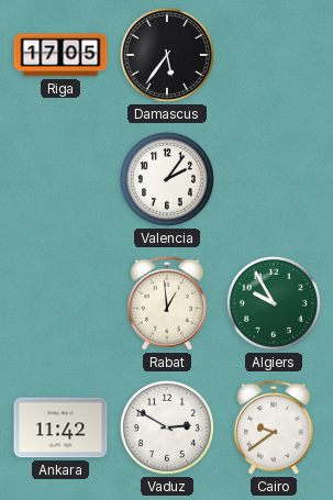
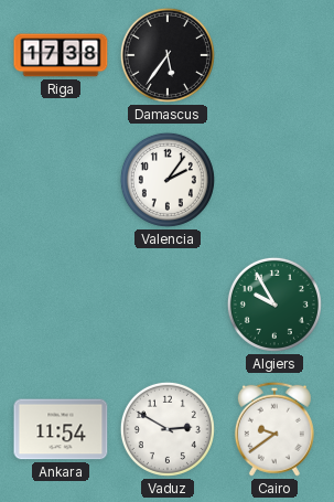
Riga: 17:05 -> 17:38 (61, 55)
Rabat: 12:59 -> none (167, 303)
Ankara: 11:42 -> 11:54 (61, 429)
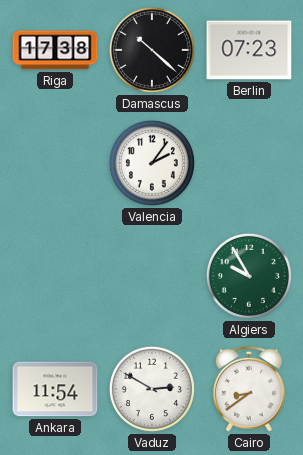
Damascus: 5:36 -> 10:22 (152, 50)
Berlin: none -> 07:23 (249, 50)
Cairo: 9:39 -> 8:39 (249, 389)
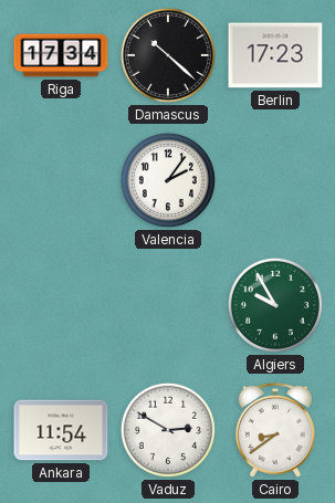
Riga: 17:38 -> 17:34 (61, 55)
Berlin: 07:23 -> 17:23 (275, 55)
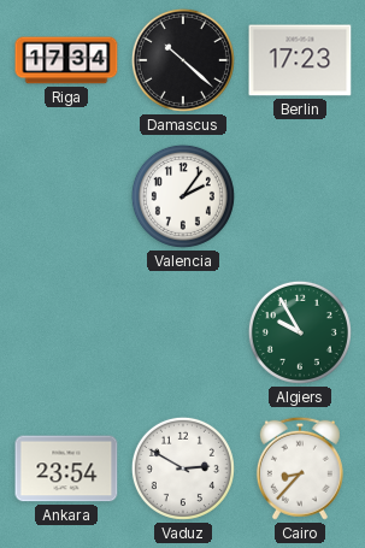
Ankara: 11:54 -> 23:54 (66, 469)
Cairo: 8:39 -> 8:37 (300, 469)
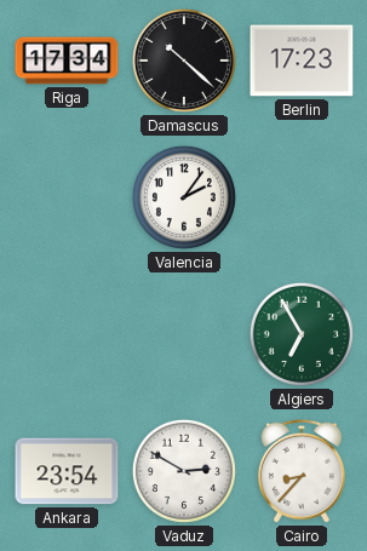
Algiers: 9:55 -> 6:55 (302, 334)
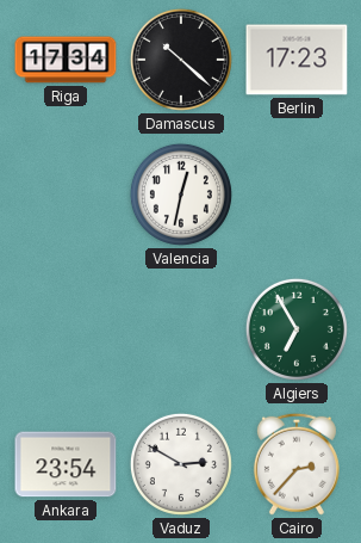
Valencia: 2:06 -> 12:32 (181, 195)
Cairo: 8:37 -> 2:37 (297, 464)
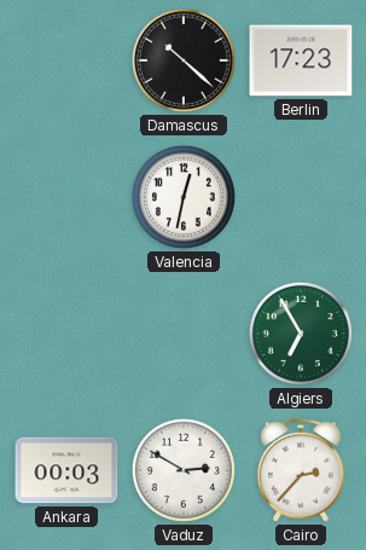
Riga: 17:34 -> none (66, 60)
Ankara: 23:54 -> 00:03 (66, 470)
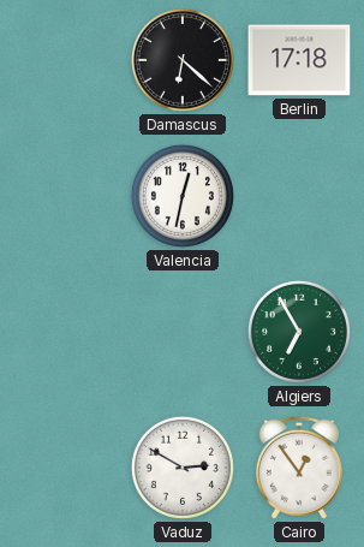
Damascus: 10:22 -> 6:22 (183, 60)
Berlin: 17:23 -> 17:18 (299, 60)
Ankara: 00:03 -> none (66, 470)
Cairo: 2:37 -> 12:54 (299, 468)
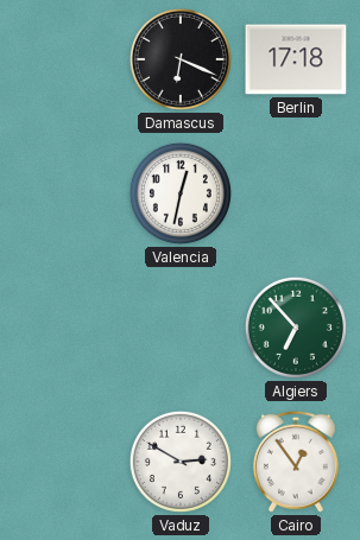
Damascus: 6:22 -> 6:19 (181, 59)
Algiers: 6:55 -> 6:53 (296, 328)
